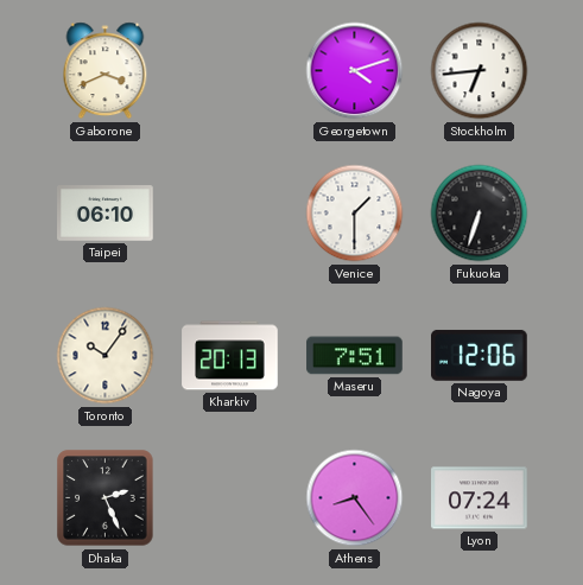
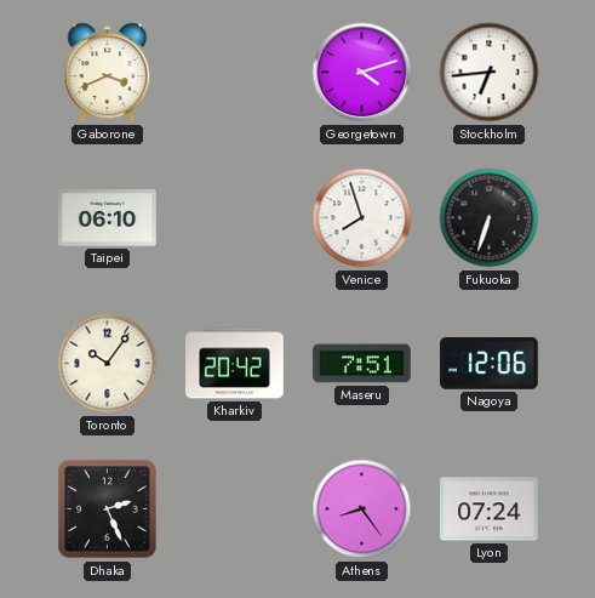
Venice: 1:30 -> 7:57 (362, 218)
Kharkiv: 20:13 -> 20:42 (235, 364)
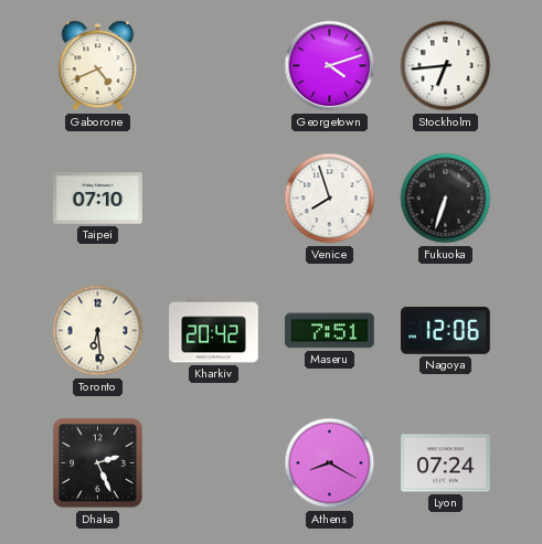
Gaborone: 3:41 -> 4:41 (98, 66)
Taipei: 06:10 -> 07:10 (98, 199)
Toronto: 10:06 -> 6:29 (98, 331)
Athens: 8:24 -> 8:20 (330, 463)
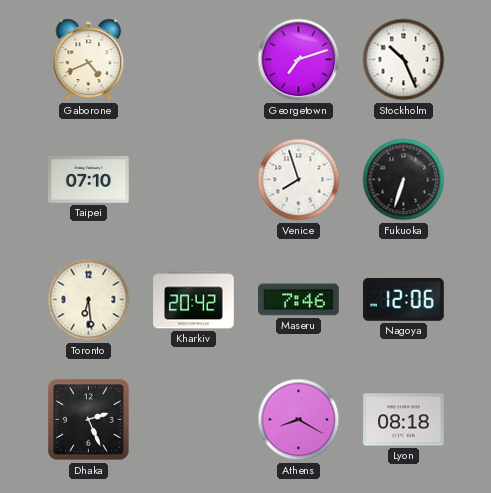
Georgetown: 4:12 -> 7:12 (299, 60)
Stockholm: 6:44 -> 10:26 (404, 60)
Maseru: 7:51 -> 7:46 (299, 300)
Lyon: 07:24 -> 08:18 (404, 420)
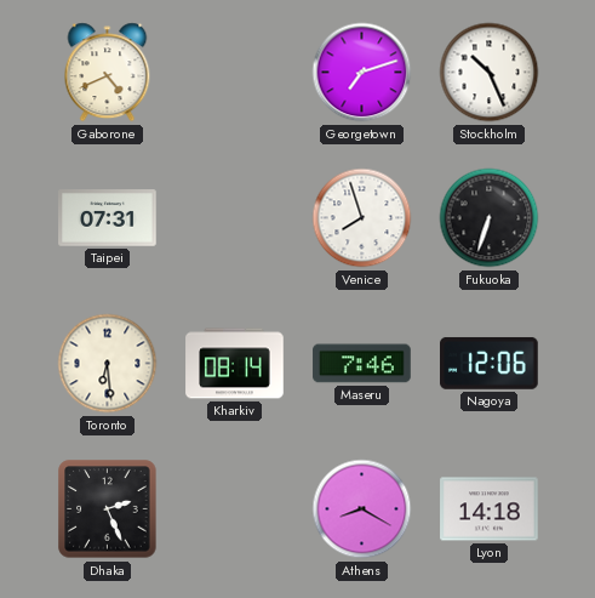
Taipei: 07:10 -> 07:31 (108, 218)
Kharkiv: 20:42 -> 08:14 (235, 364)
Lyon: 08:18 -> 14:18 (490, 509)
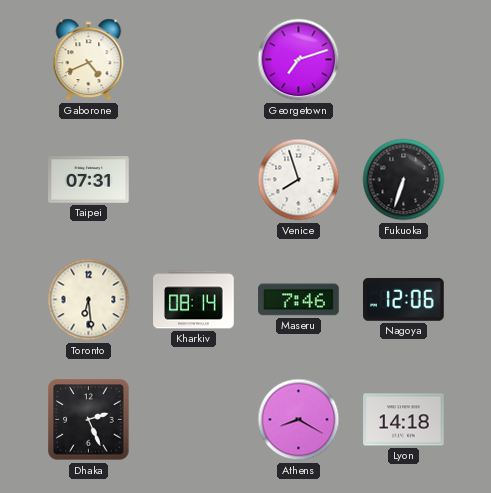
Stockholm: 10:26 -> none (490, 73)
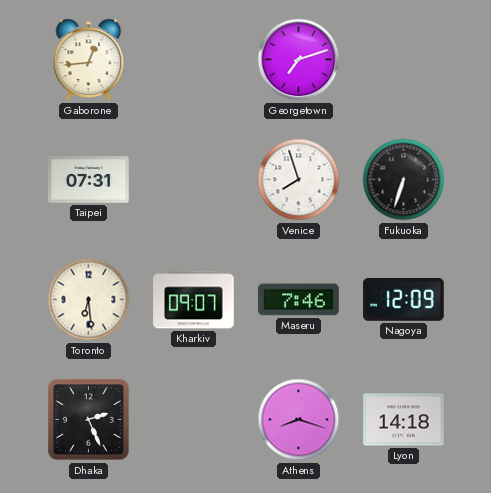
Gaborone: 4:41 -> 12:44 (89, 60)
Kharkiv: 08:14 -> 09:07 (194, 300)
Nagoya: 12:06 -> 12:09 (404, 299)
Athens: 8:20 -> 8:18 (299, 420)
